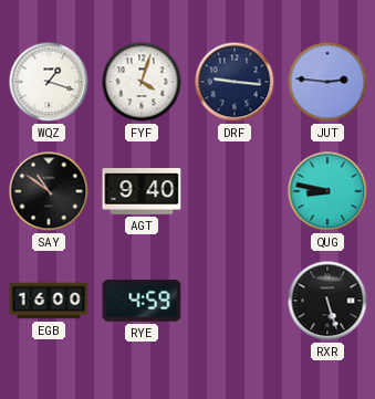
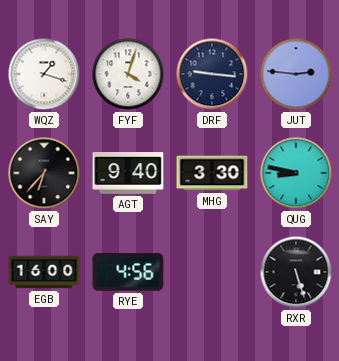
SAY: 10:51 -> 6:37 (44, 173)
MHG: none -> 3:30 (212, 173)
RYE: 4:59 -> 4:56 (128, 272)
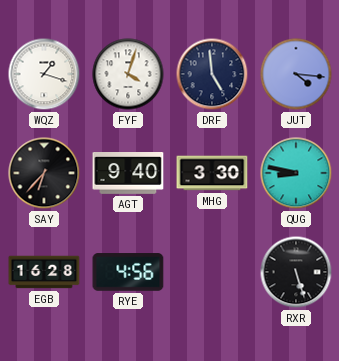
DRF: 9:16 -> 4:59 (212, 74)
JUT: 2:46 -> 4:16 (296, 74)
EGB: 16:00 -> 16:28 (44, 272)
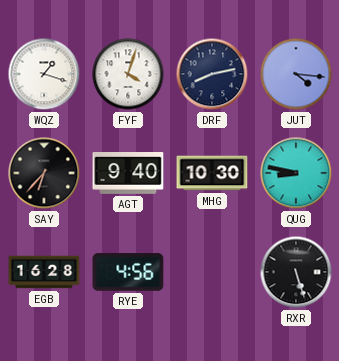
DRF: 4:59 -> 8:13 (212, 74)
MHG: 3:30 -> 10:30 (212, 173)
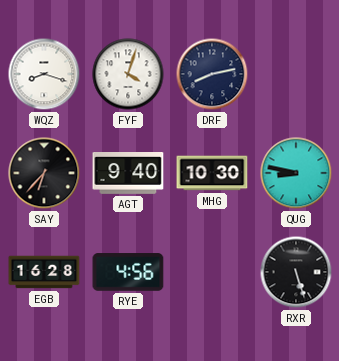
WQZ: 1:18 -> 8:18 (44, 74)
JUT: 4:16 -> none (296, 74)
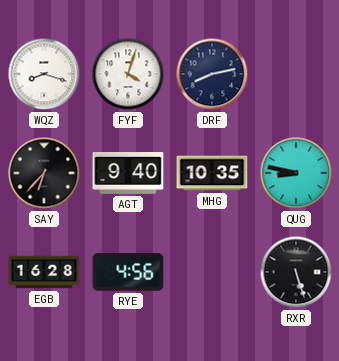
MHG: 10:30 -> 10:35 (212, 173)
